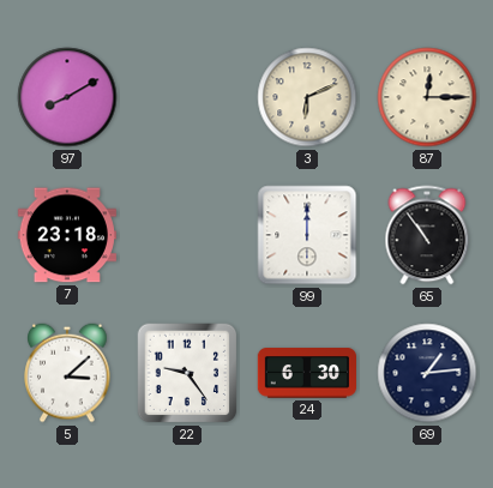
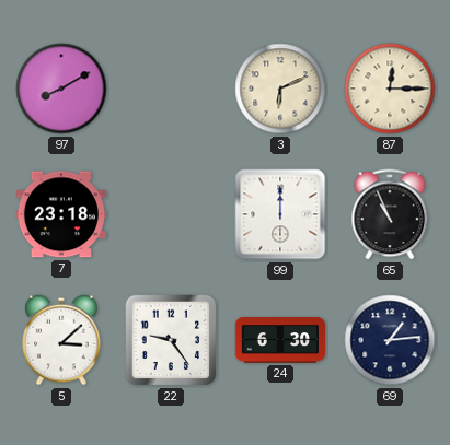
65: 10:54 -> 10:56 (390, 214)
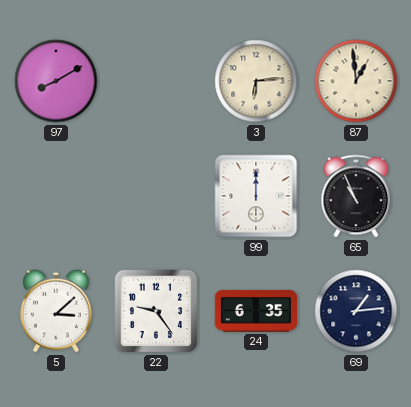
3: 6:11 -> 6:14 (256, 81)
87: 12:15 -> 12:59 (356, 81)
7: 23:18 -> none (61, 214)
24: 6:30 -> 6:35 (255, 311)
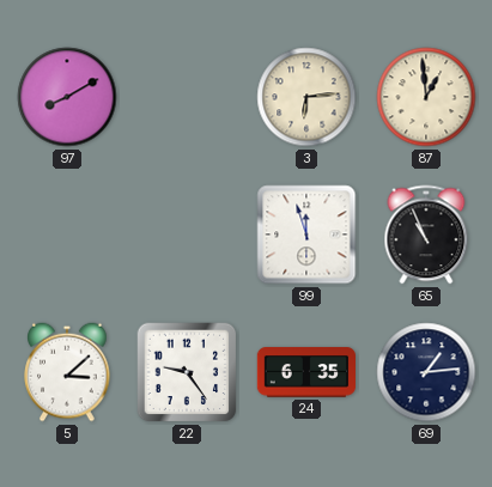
99: 12:00 -> 11:57 (306, 235)
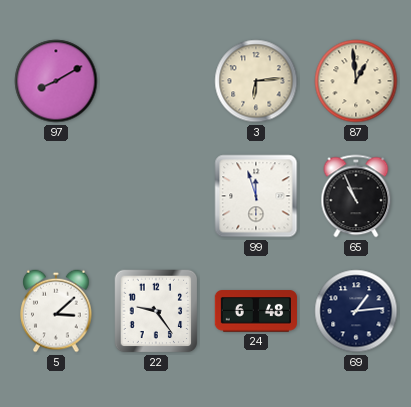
24: 6:35 -> 6:48 (255, 311)
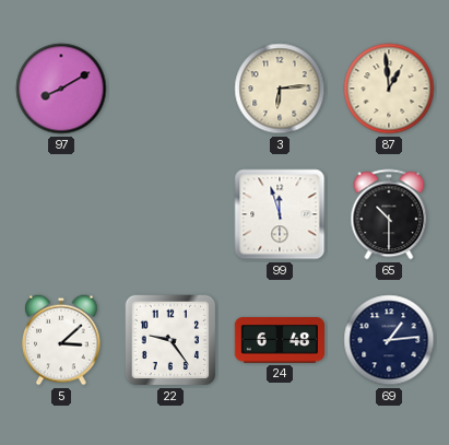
65: 10:56 -> 10:30 (389, 214)
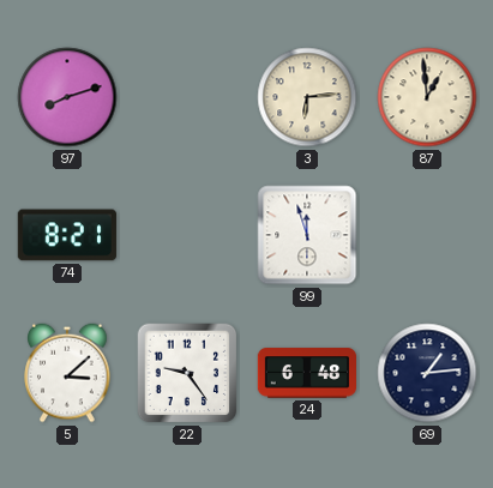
97: 8:10 -> 8:12 (67, 97)
74: none -> 8:21 (67, 235)
65: 10:30 -> none (389, 214)
